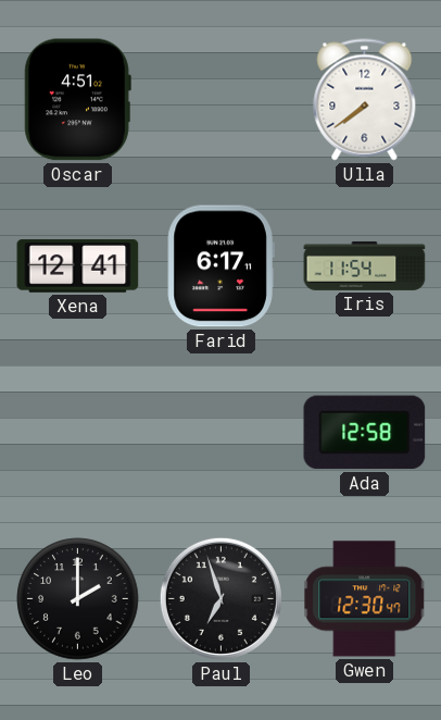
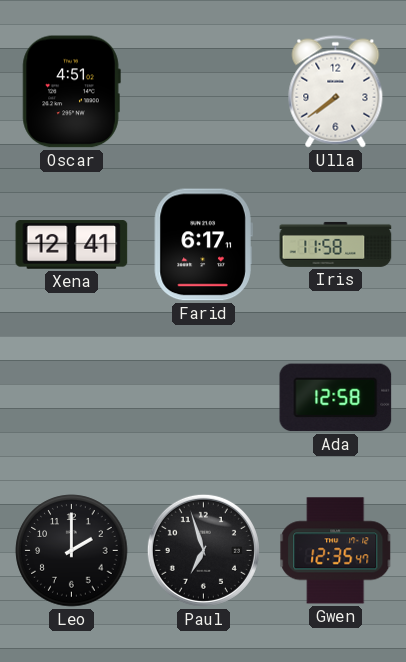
Iris: 11:54 -> 11:58 (336, 244)
Gwen: 12:30 -> 12:35 (336, 551)
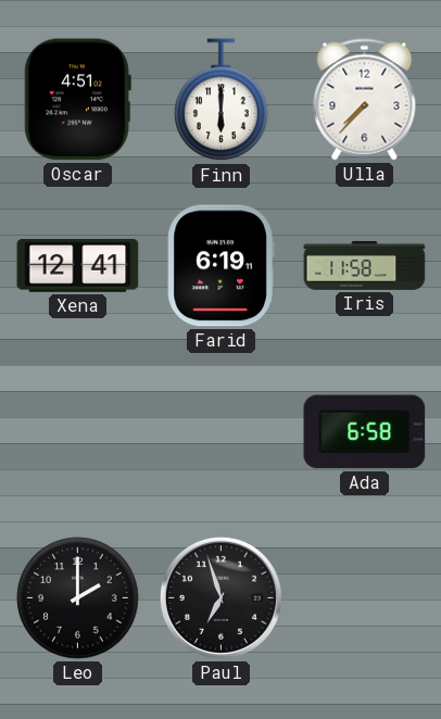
Finn: none -> 6:00 (222, 100)
Ulla: 7:39 -> 7:37 (365, 100)
Farid: 6:17 -> 6:19 (220, 266)
Ada: 12:58 -> 6:58 (365, 432)
Gwen: 12:35 -> none (336, 551)
